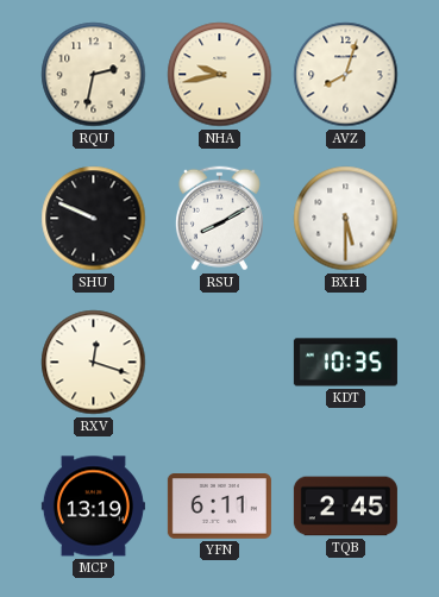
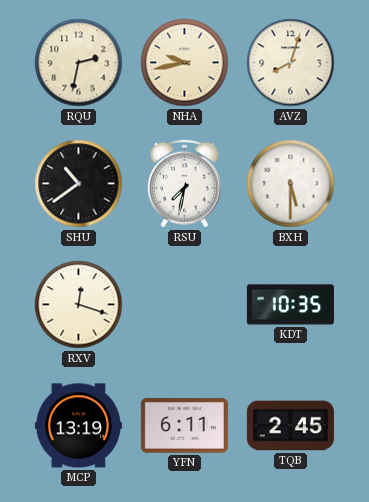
SHU: 9:49 -> 10:39 (79, 184)
RSU: 8:10 -> 7:32 (184, 184)
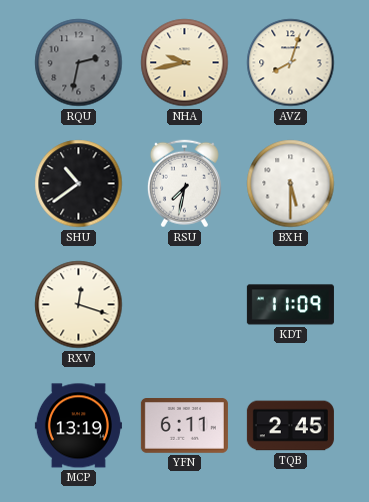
RQU dial: cream -> grey (79, 63)
KDT: 10:35 -> 11:09 (290, 305)
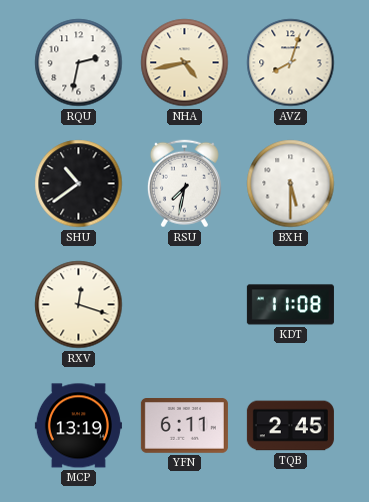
RQU dial: grey -> white (79, 63)
NHA: 9:43 -> 4:43 (185, 63)
KDT: 11:09 -> 11:08 (290, 305)
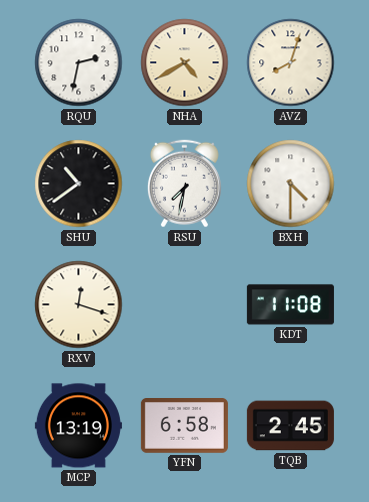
NHA: 4:43 -> 4:40 (185, 63)
BXH: 5:30 -> 4:30 (291, 184)
YFN: 6:11 -> 6:58 (184, 426)
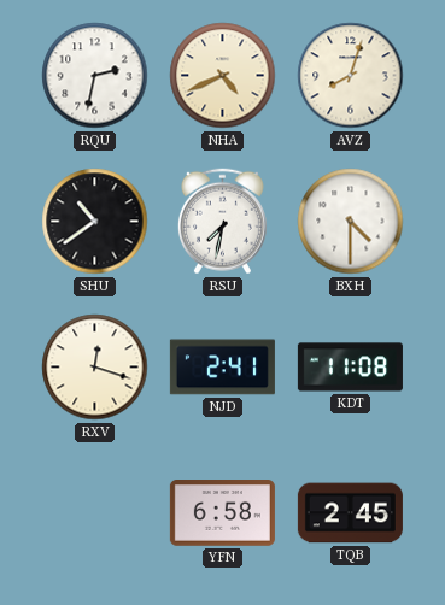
NHA: 4:40 -> 4:41 (223, 76)
NJD: none -> 2:41 (222, 368)
MCP: 13:19 -> none (78, 426)
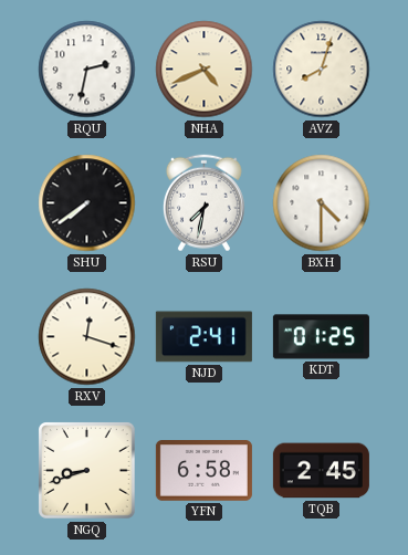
SHU: 10:39 -> 7:39 (87, 203)
KDT: 11:08 -> 01:25 (321, 337)
NGQ: none -> 8:42 (87, 471)
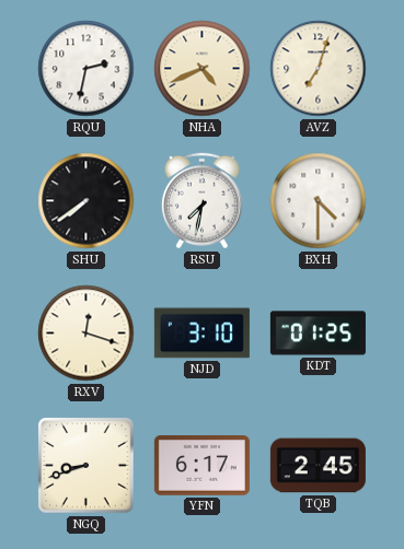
AVZ: 8:03 -> 7:03 (319, 69)
NJD: 2:41 -> 3:10 (201, 334)
YFN: 6:58 -> 6:17 (201, 466)
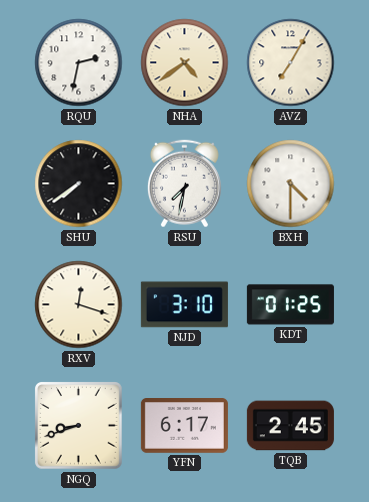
NHA: 4:41 -> 4:39 (185, 63)
AVZ: 7:03 -> 7:05 (291, 63)
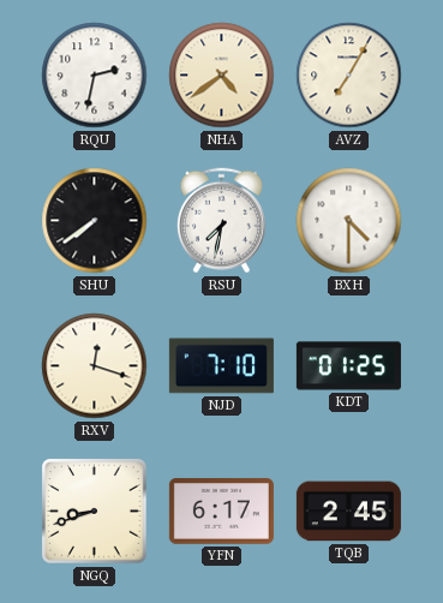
NJD: 3:10 -> 7:10 (221, 366)
